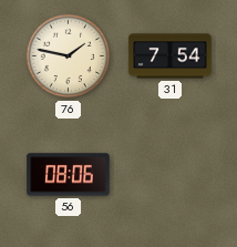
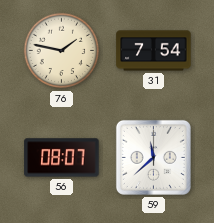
56: 08:06 -> 08:07 (62, 158)
59: none -> 11:38 (153, 157)
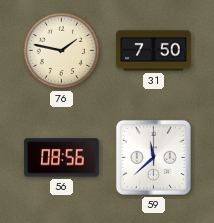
31: 7:54 -> 7:50 (154, 51)
56: 08:07 -> 08:56 (62, 158)
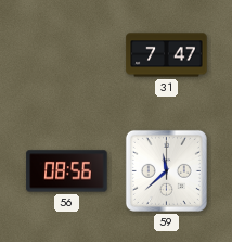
76: 1:47 -> none (62, 51)
31: 7:50 -> 7:47 (167, 55)
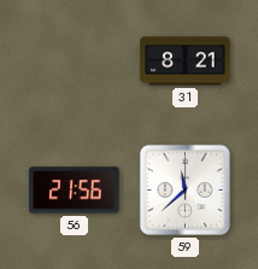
31: 7:47 -> 8:21 (186, 62)
56: 08:56 -> 21:56 (75, 191)
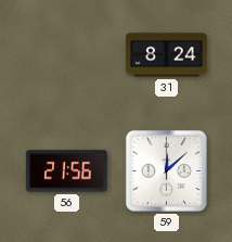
31: 8:21 -> 8:24 (167, 55)
59: 11:38 -> 12:08 (166, 170)
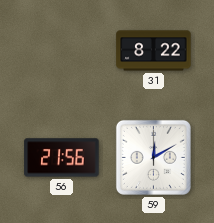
31: 8:24 -> 8:22 (154, 51)
59: 12:08 -> 12:10 (153, 157)
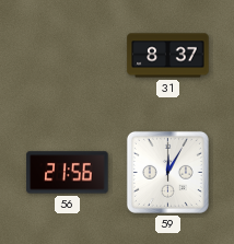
31: 8:22 -> 8:37 (168, 56)
59: 12:10 -> 12:05 (167, 172)
